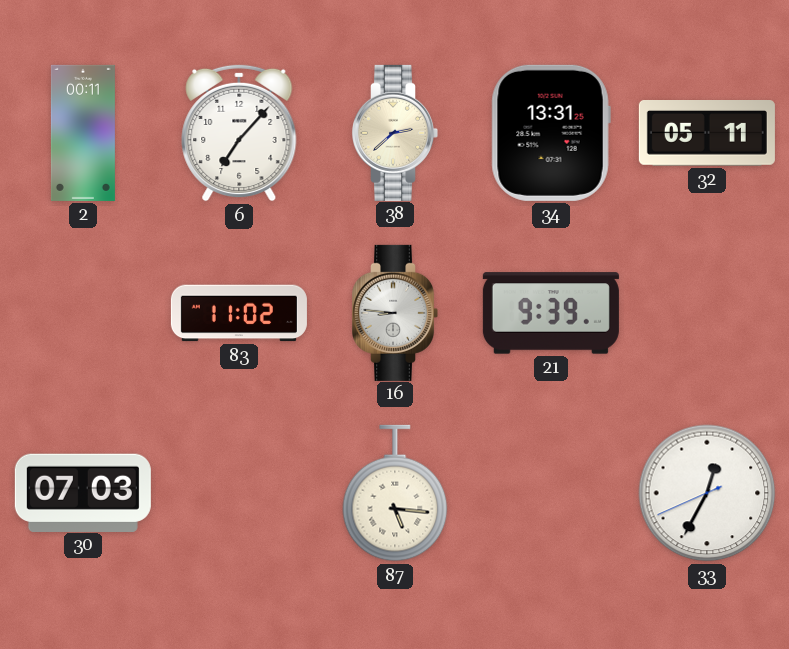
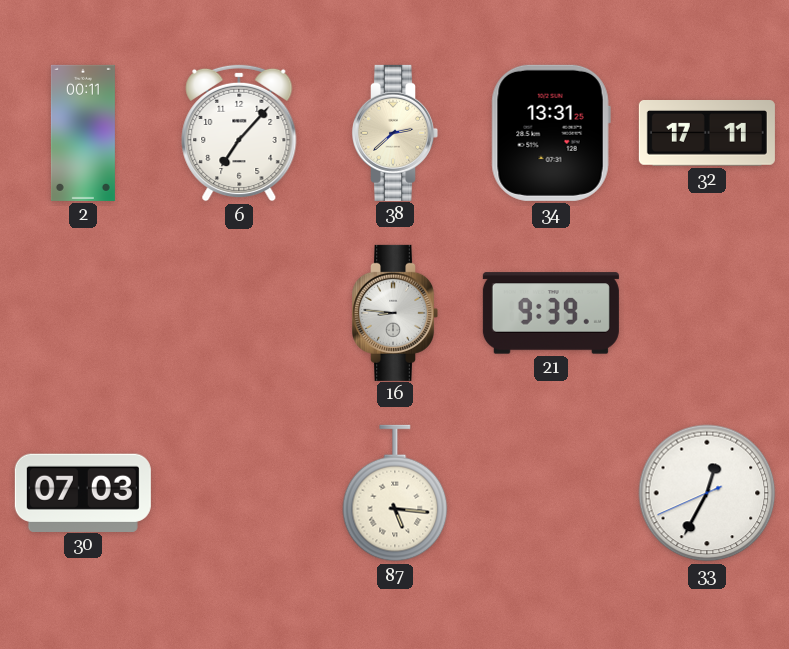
32: 05:11 -> 17:11 (707, 134)
83: 11:02 -> none (239, 313)
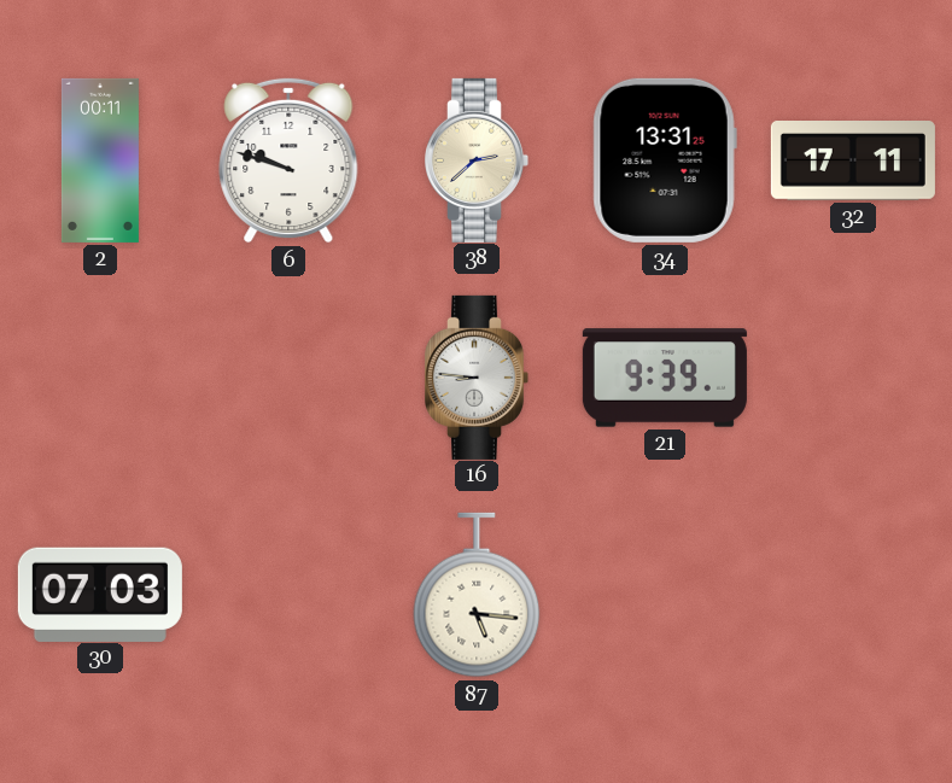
6: 7:07 -> 9:48 (288, 160)
33: 12:34 -> none (707, 493)
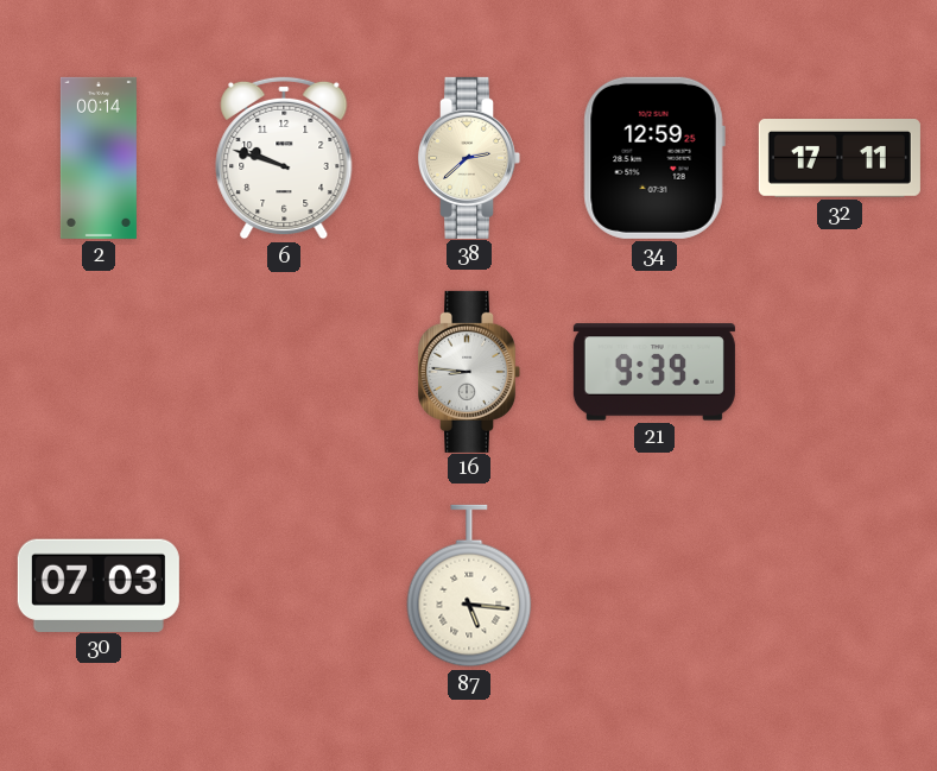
2: 00:11 -> 00:14 (99, 158)
34: 13:31 -> 12:59 (654, 158)
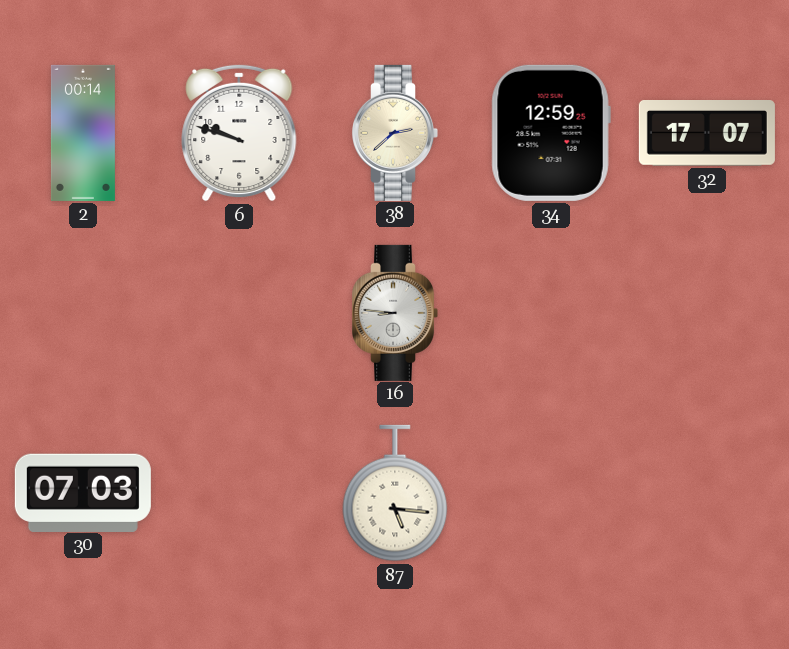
32: 17:11 -> 17:07 (707, 134)
21: 9:39 -> none (654, 372)
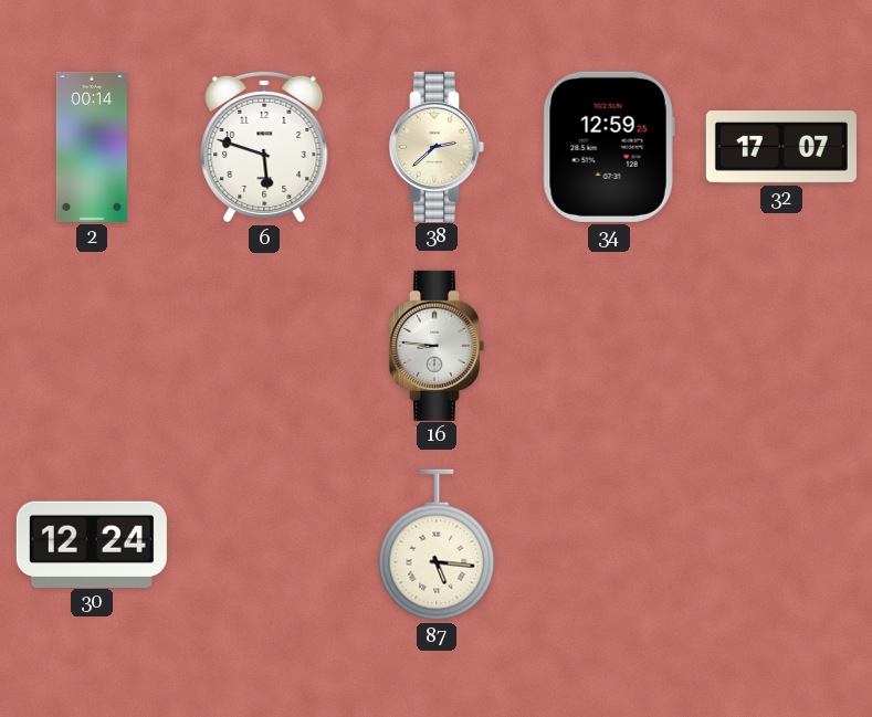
6: 9:48 -> 5:48 (264, 147)
30: 07:03 -> 12:24 (92, 544)
